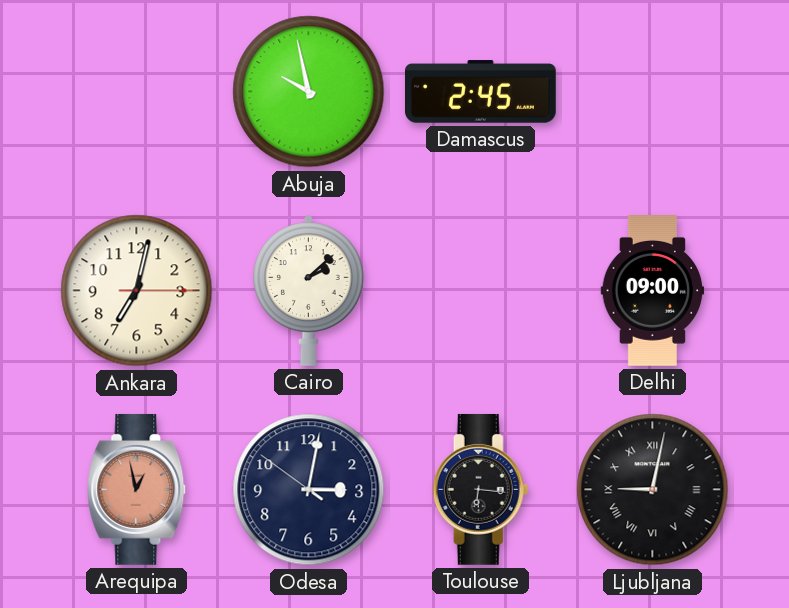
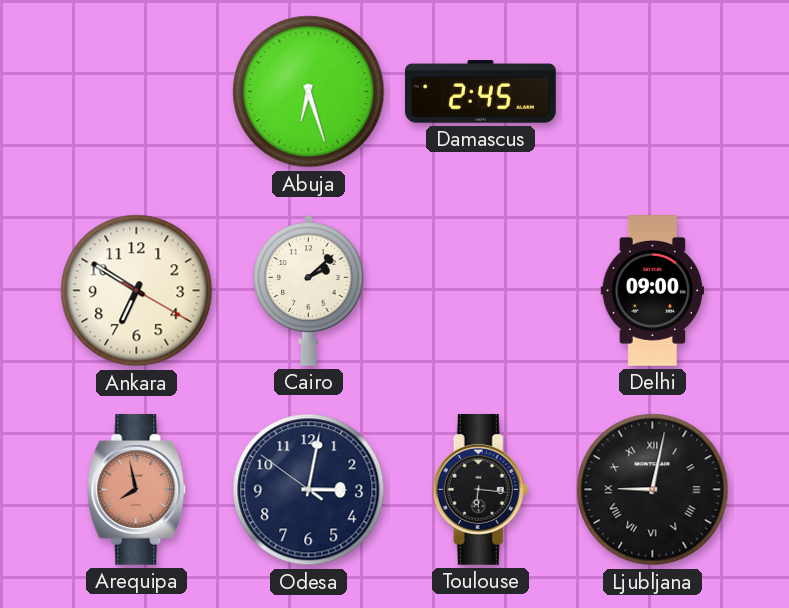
Abuja: 9:58 -> 6:27 (309, 92)
Ankara: 7:02 -> 6:50 (137, 291)
Arequipa: 12:58 -> 7:58 (137, 489)
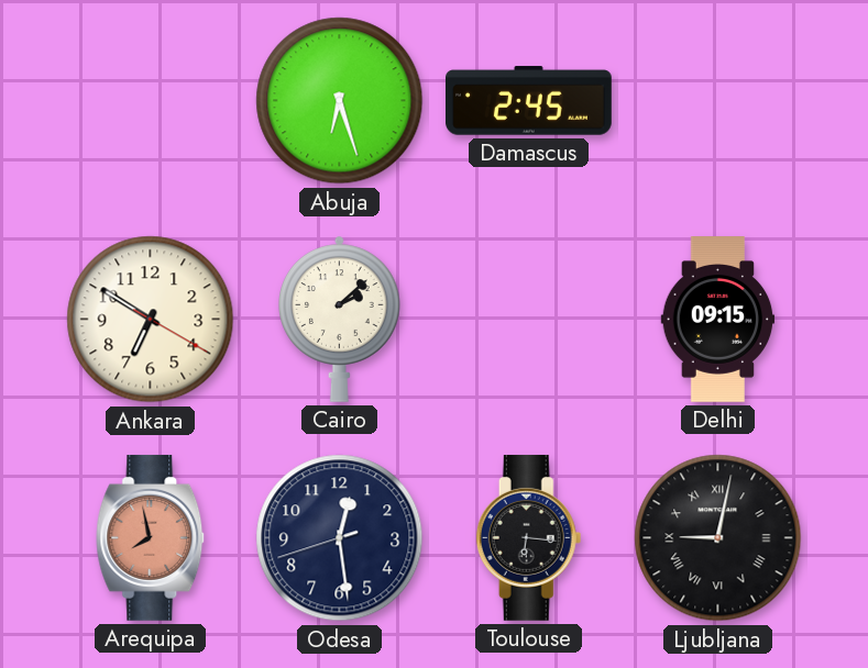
Delhi: 09:00 -> 09:15 (718, 320)
Odesa: 3:01 -> 12:28 (340, 538)
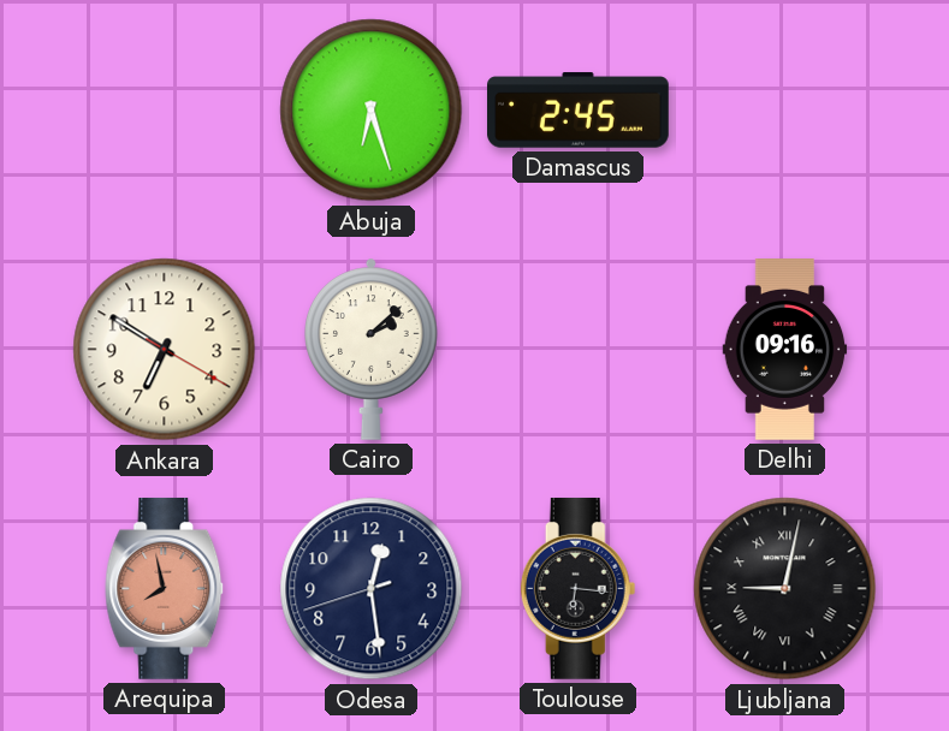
Delhi: 09:15 -> 09:16 (785, 350)
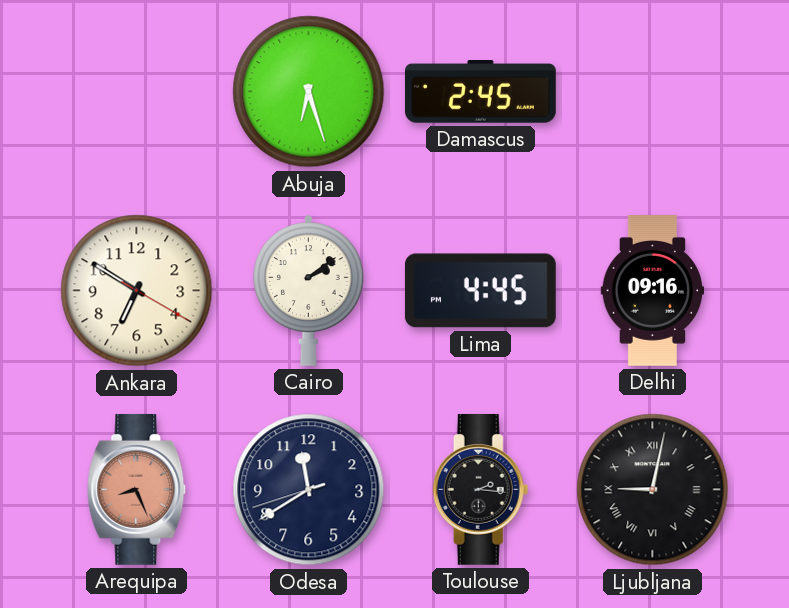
Cairo: 2:08 -> 2:09 (309, 290)
Lima: none -> 4:45 (480, 291)
Arequipa: 7:58 -> 8:26 (137, 489)
Odesa: 12:28 -> 11:39 (309, 490)
Toulouse: 6:16 -> 2:16 (481, 489)
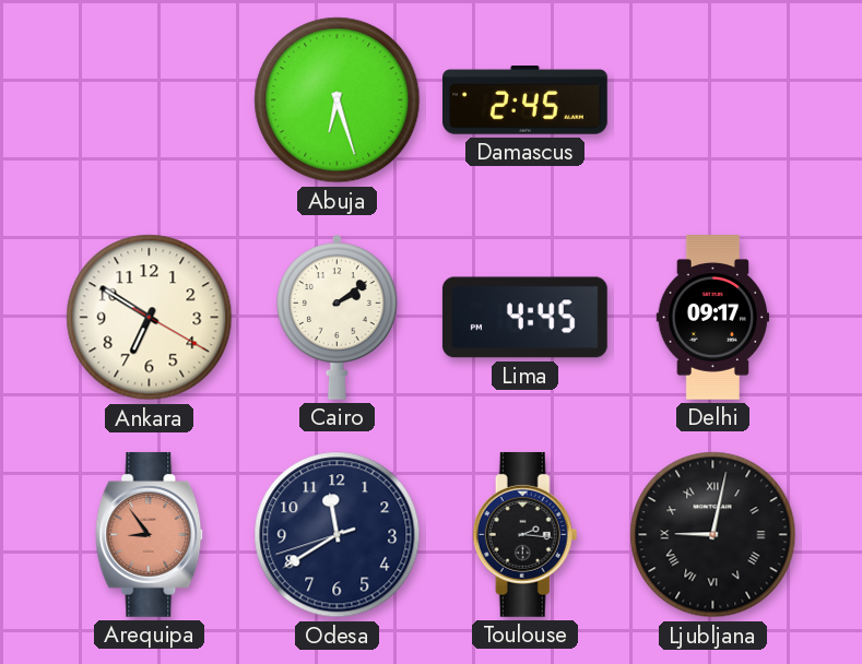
Delhi: 09:16 -> 09:17 (713, 318)
Arequipa: 8:26 -> 8:54 (150, 534)
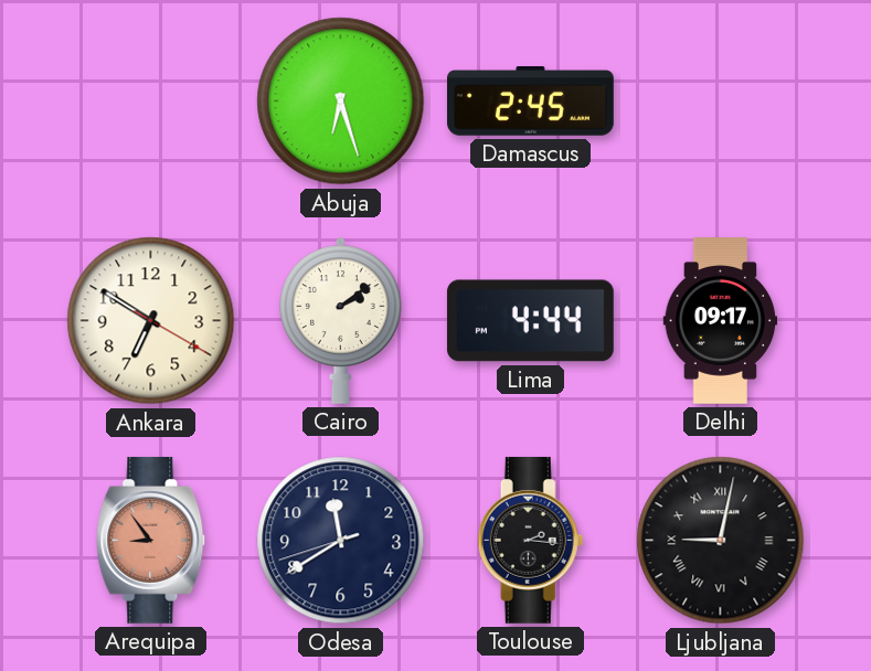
Lima: 4:45 -> 4:44 (530, 321)
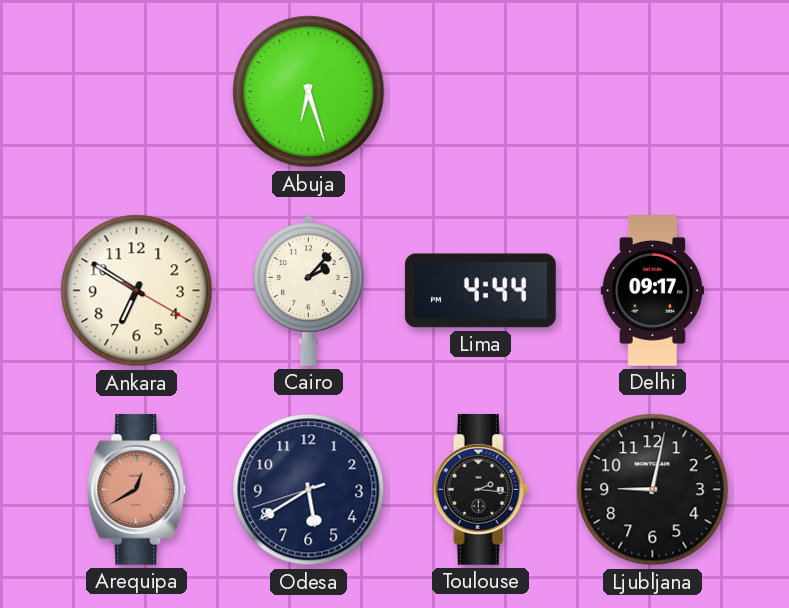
Damascus: 2:45 -> none (531, 102)
Cairo: 2:09 -> 2:07 (309, 290)
Arequipa: 8:54 -> 12:40 (137, 489)
Odesa: 11:39 -> 5:39 (309, 490)
Ljubljana numerals: Roman -> Arabic (653, 490)
